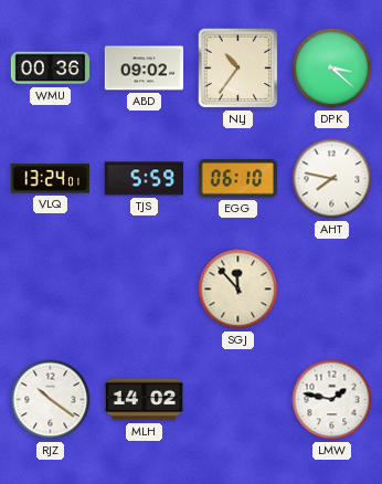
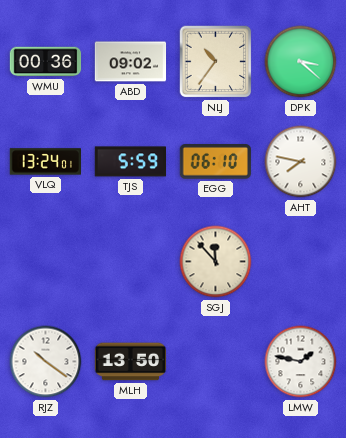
MLH: 14:02 -> 13:50 (131, 362)
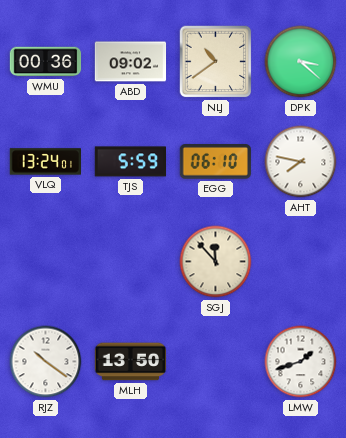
NLJ: 10:36 -> 10:39 (216, 62)
LMW: 1:47 -> 1:42 (301, 362)
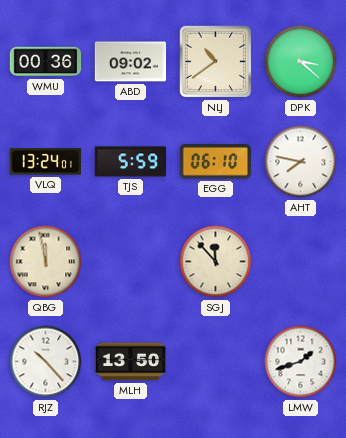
QBG: none -> 11:58 (46, 262)
RJZ: 10:21 -> 10:23 (46, 362)
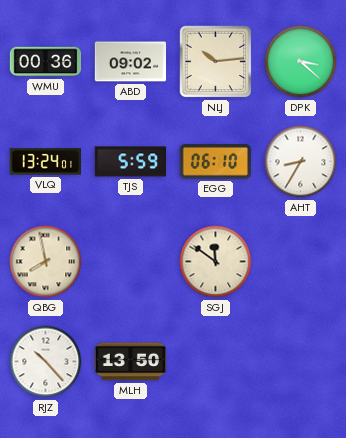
NLJ: 10:39 -> 10:14 (216, 62)
AHT: 7:47 -> 8:35 (301, 162)
QBG: 11:58 -> 7:58 (46, 262)
SGJ: 11:53 -> 11:51 (216, 262)
LMW: 1:42 -> none (301, 362)
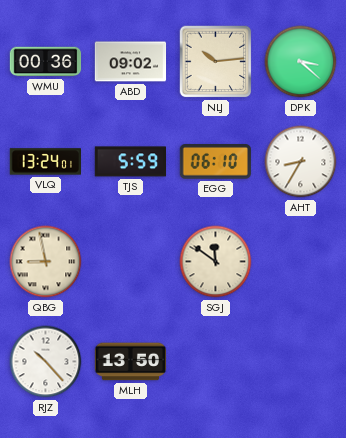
QBG: 7:58 -> 8:58 (46, 262)
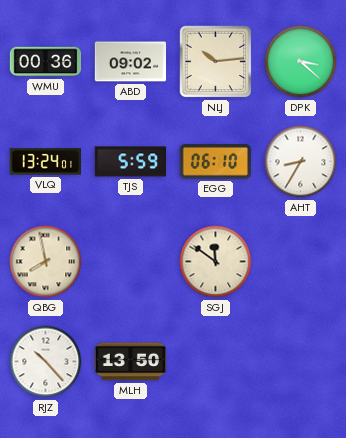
QBG: 8:58 -> 7:58 (46, 262)
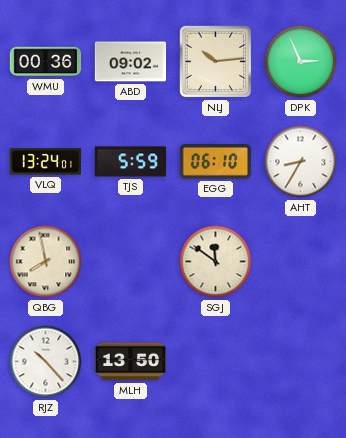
DPK: 3:22 -> 2:56 (301, 62)
